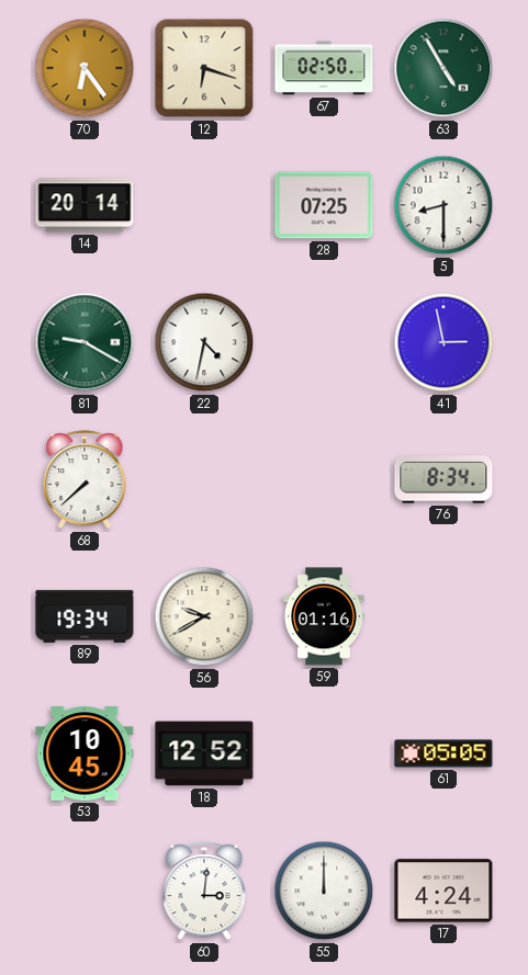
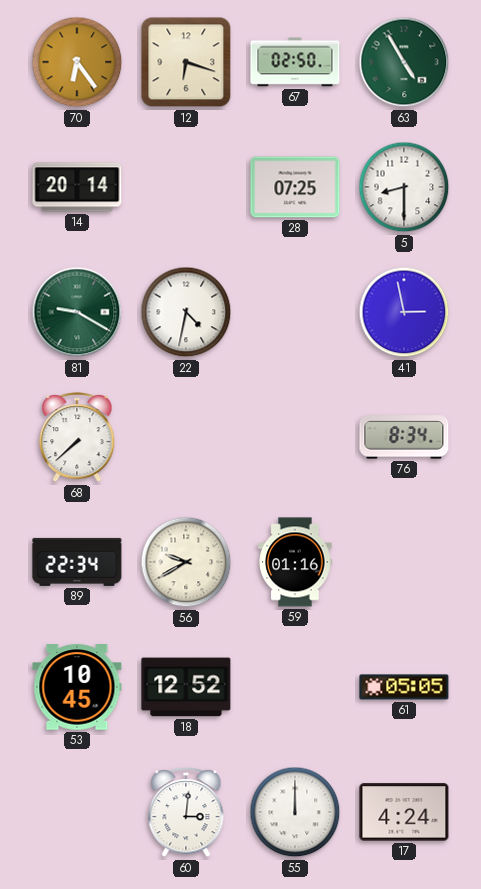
89: 19:34 -> 22:34 (77, 562)
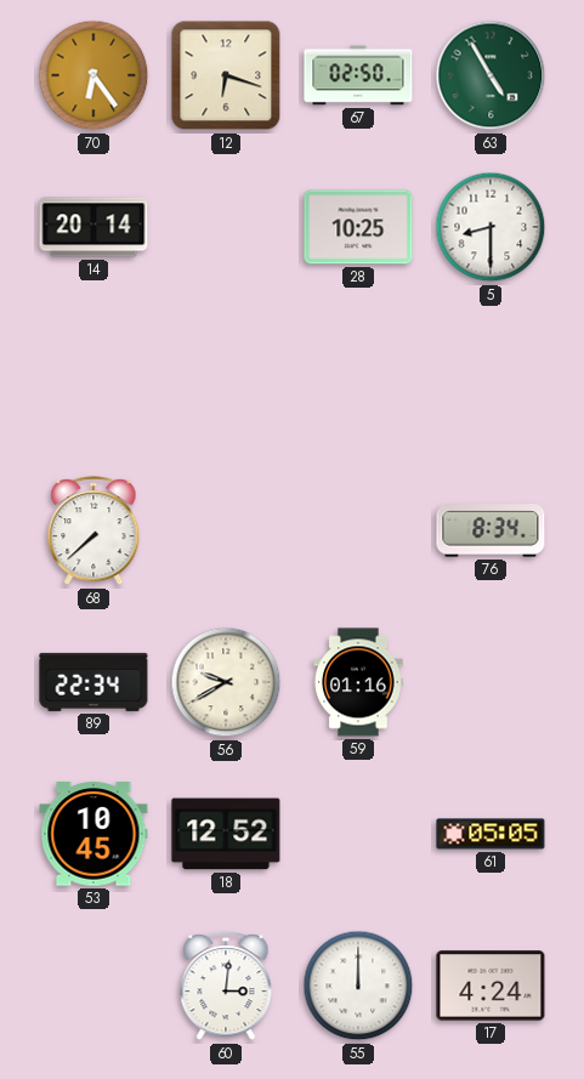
28: 07:25 -> 10:25 (358, 227)
81: 9:20 -> none (77, 312)
22: 4:32 -> none (186, 312)
41: 2:58 -> none (404, 312)
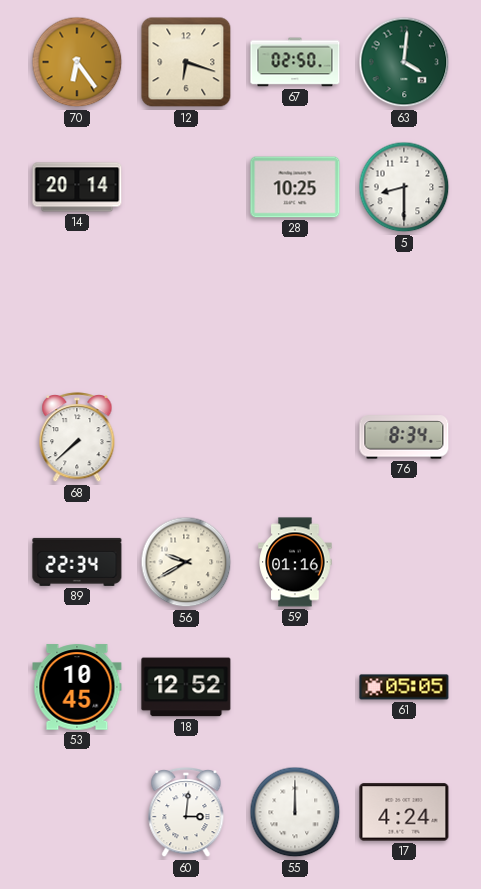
63: 4:55 -> 4:01 (404, 62)
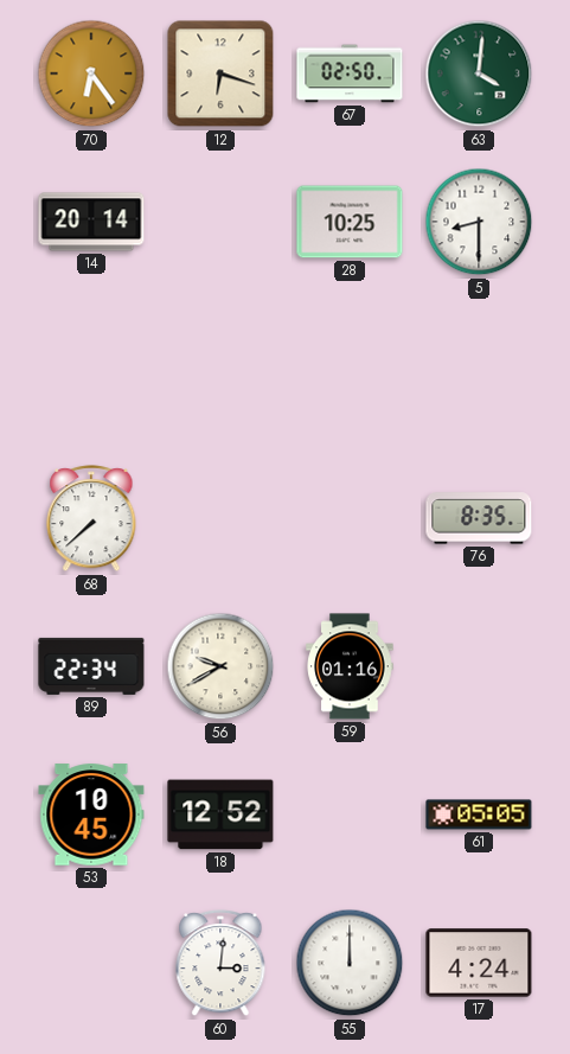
76: 8:34 -> 8:35 (479, 518)
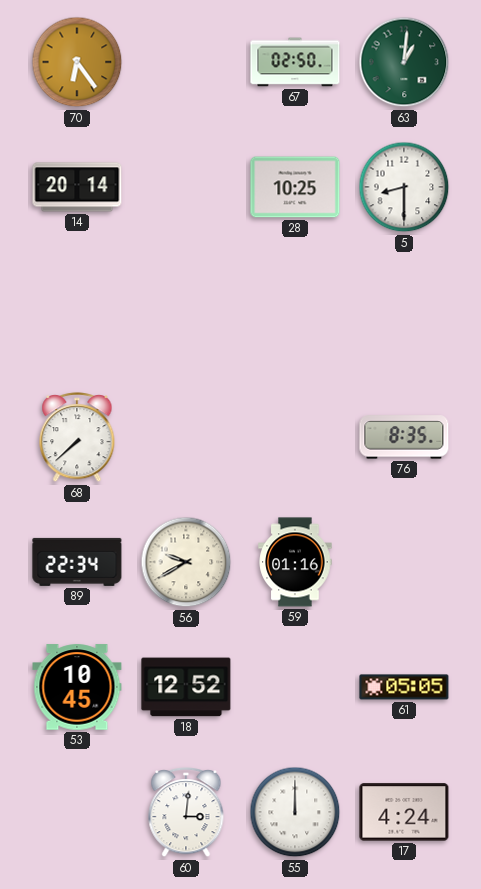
12: 6:18 -> none (220, 74)
63: 4:01 -> 1:01 (404, 62)
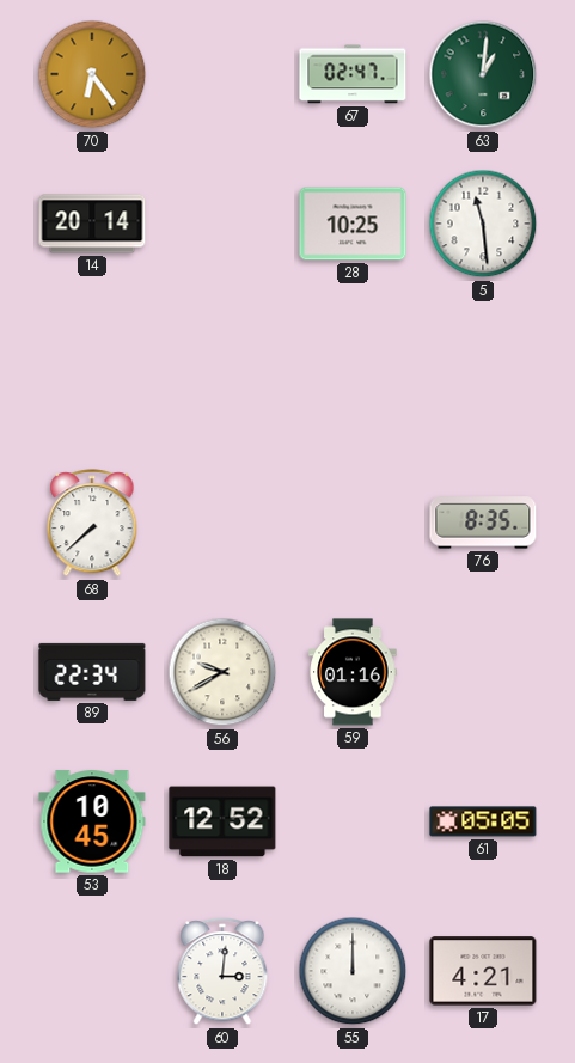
67: 02:50 -> 02:47 (353, 74)
5: 8:30 -> 11:29 (483, 224)
17: 4:24 -> 4:21 (483, 971)
